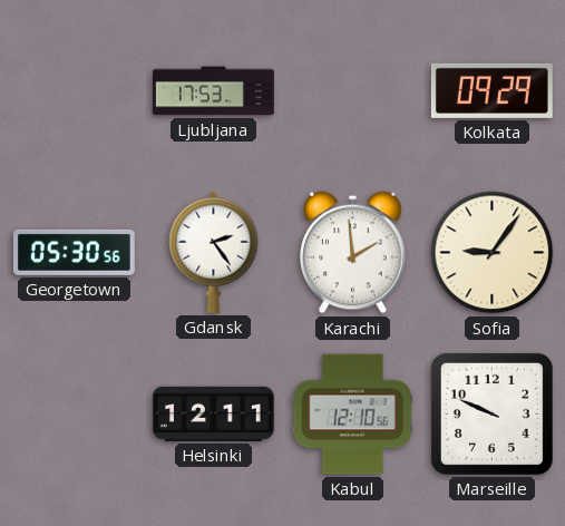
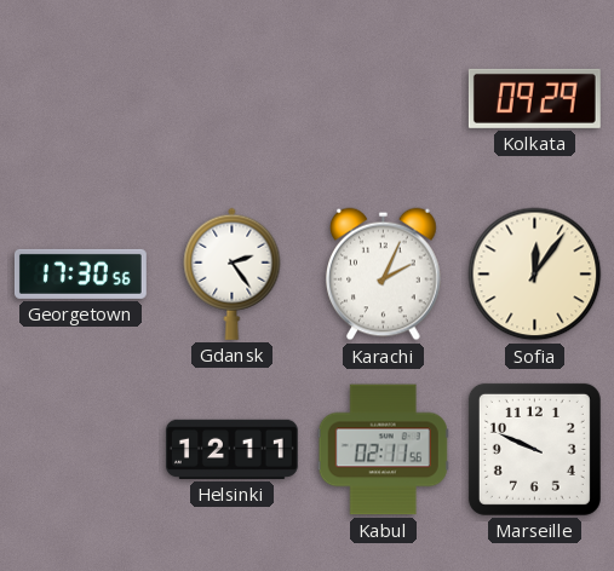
Ljubljana: 17:53 -> none (213, 91)
Georgetown: 05:30 -> 17:30 (80, 273)
Karachi: 1:59 -> 2:04 (384, 275)
Sofia: 9:06 -> 12:06 (535, 275)
Kabul: 12:10 -> 02:11 (383, 450)
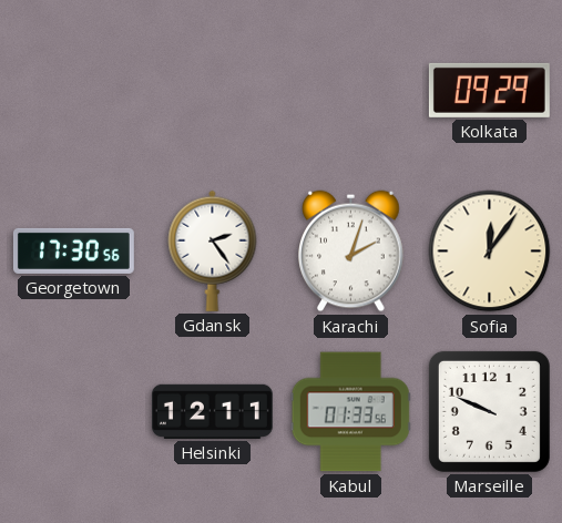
Karachi: 2:04 -> 2:03 (351, 252)
Kabul: 02:11 -> 01:33 (350, 412)
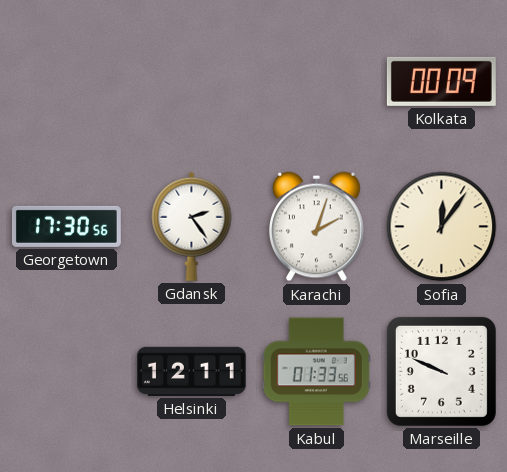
Kolkata: 09:29 -> 00:09 (441, 81)
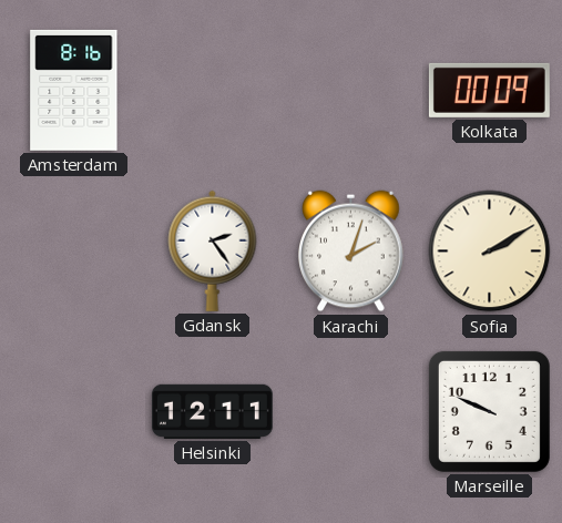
Amsterdam: none -> 8:16 (74, 90)
Georgetown: 17:30 -> none (66, 226)
Sofia: 12:06 -> 2:10 (490, 252)
Kabul: 01:33 -> none (316, 372)
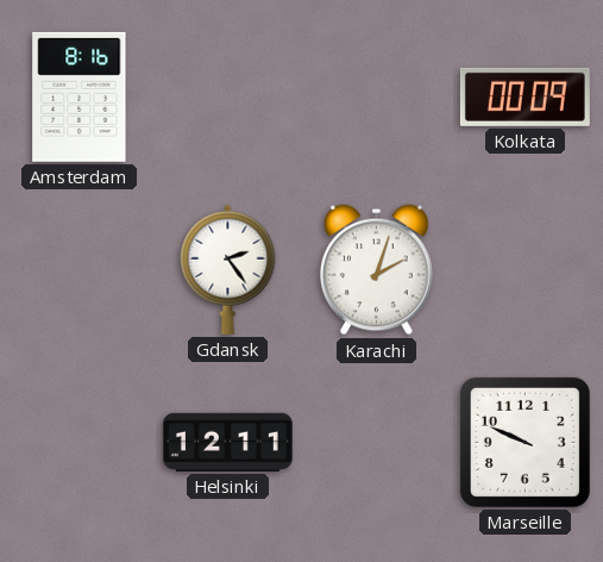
Sofia: 2:10 -> none (490, 252)
